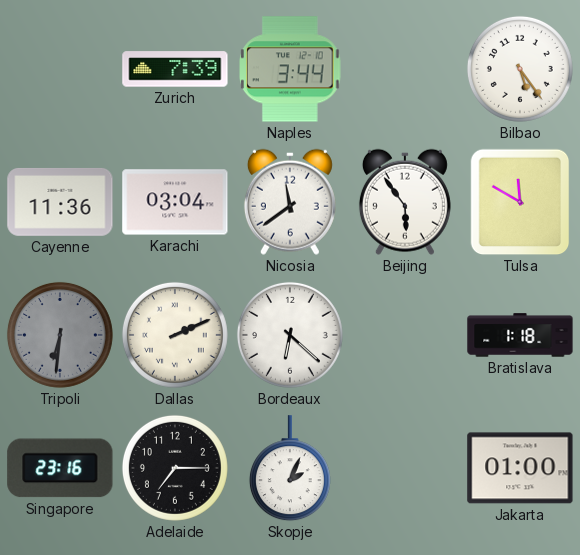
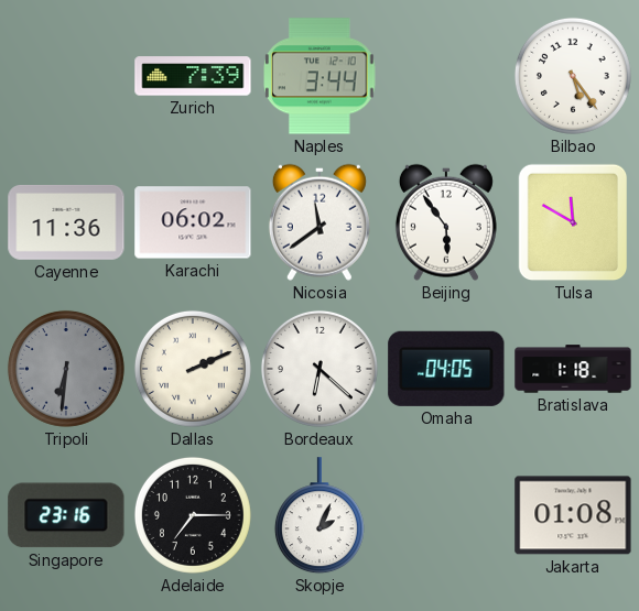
Karachi: 03:04 -> 06:02 (193, 222)
Omaha: none -> 04:05 (446, 369)
Jakarta: 01:00 -> 01:08 (573, 515)
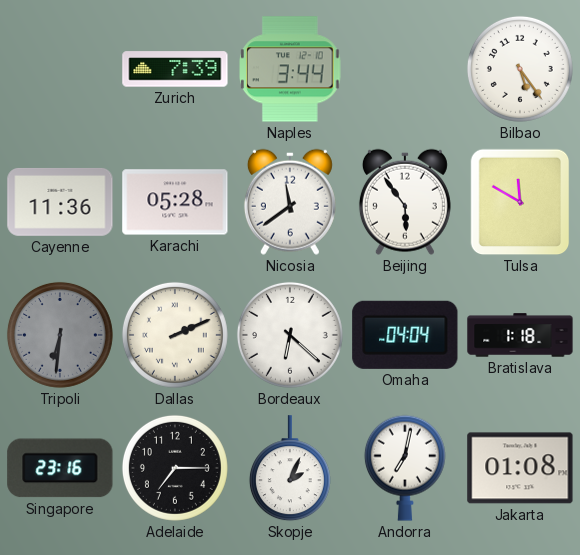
Karachi: 06:02 -> 05:28 (175, 202)
Omaha: 04:05 -> 04:04 (405, 335)
Andorra: none -> 7:02 (405, 468)
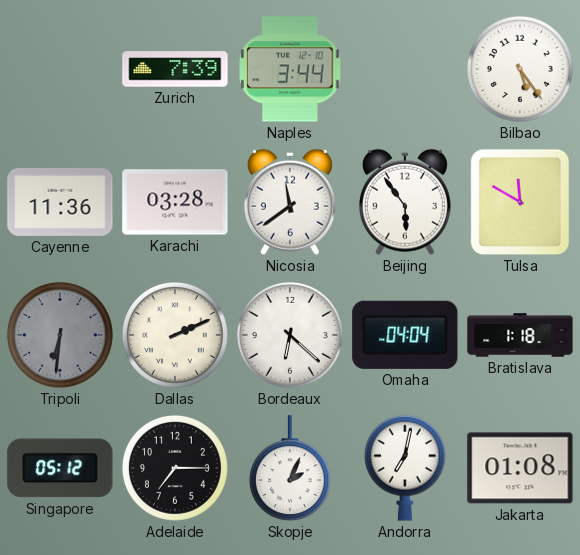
Karachi: 05:28 -> 03:28 (175, 202)
Singapore: 23:16 -> 05:12 (60, 468)
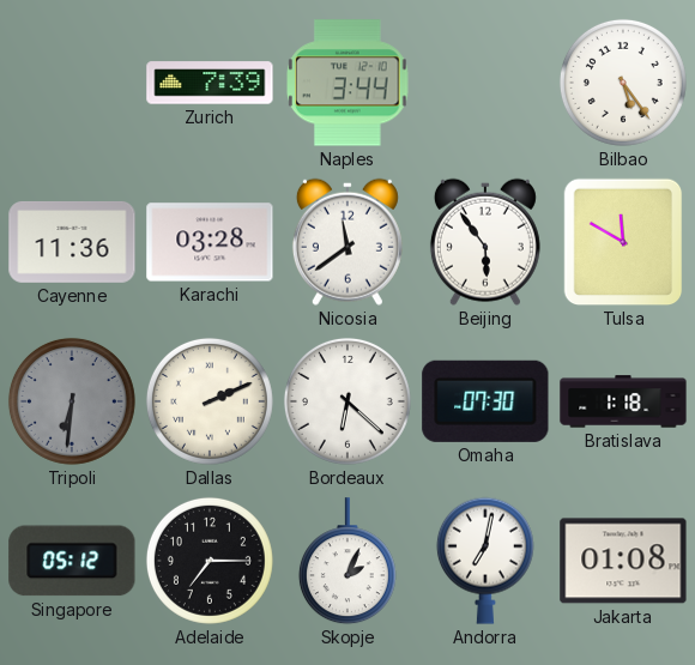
Omaha: 04:04 -> 07:30 (485, 401)
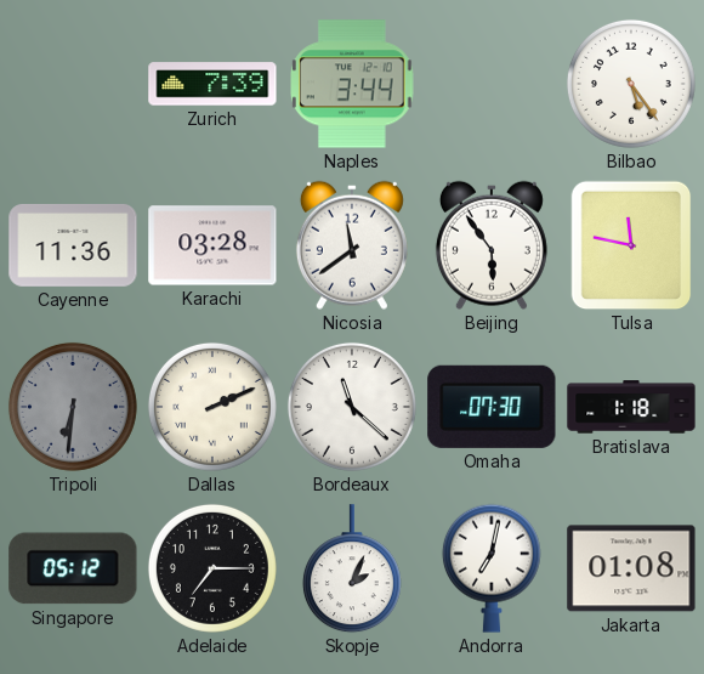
Tulsa: 11:50 -> 11:47 (631, 245)
Bordeaux: 6:22 -> 11:22 (352, 407)
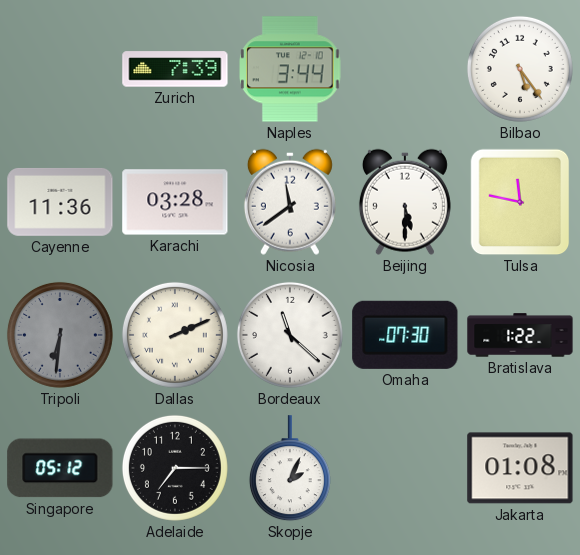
Beijing: 5:54 -> 5:30 (405, 202)
Bratislava: 1:18 -> 1:22 (520, 335)
Andorra: 7:02 -> none (492, 568)
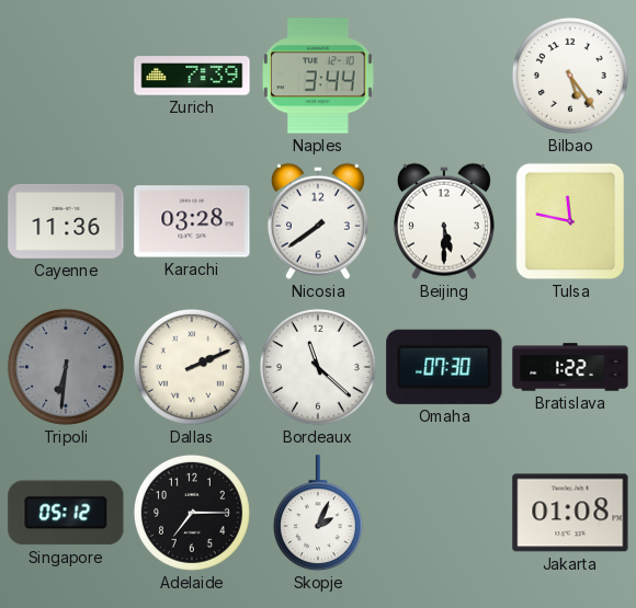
Nicosia: 11:39 -> 7:39 (318, 221)
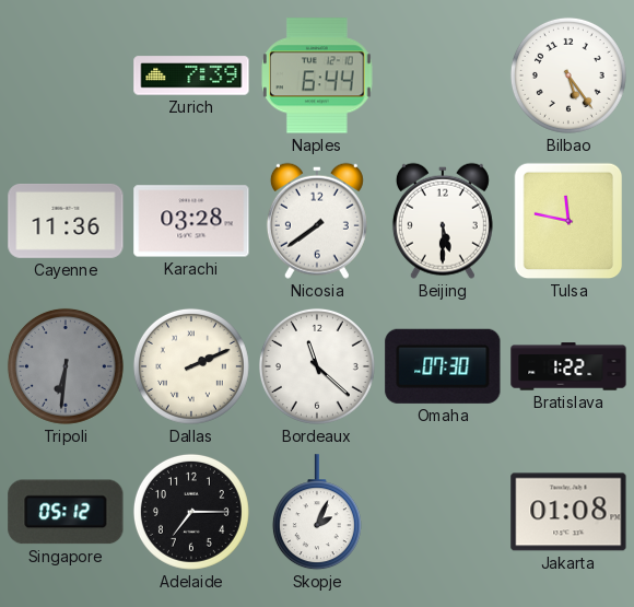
Naples: 3:44 -> 6:44 (317, 75)
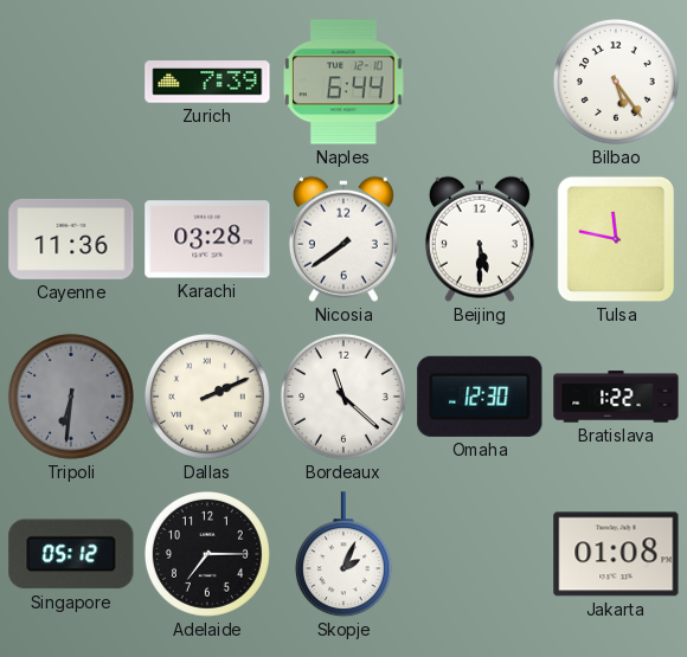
Omaha: 07:30 -> 12:30 (480, 397)
